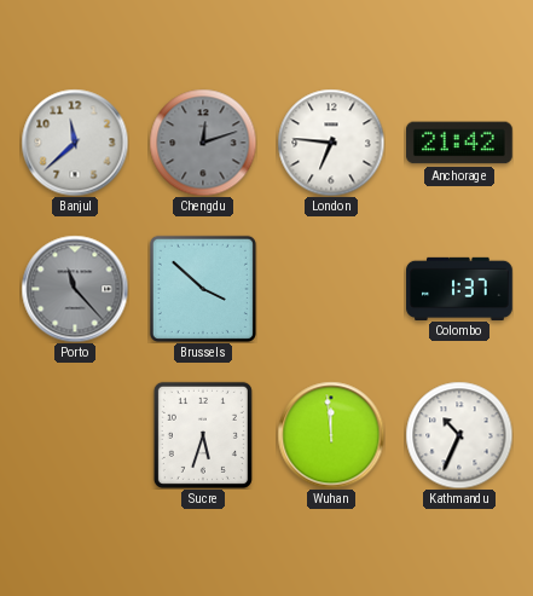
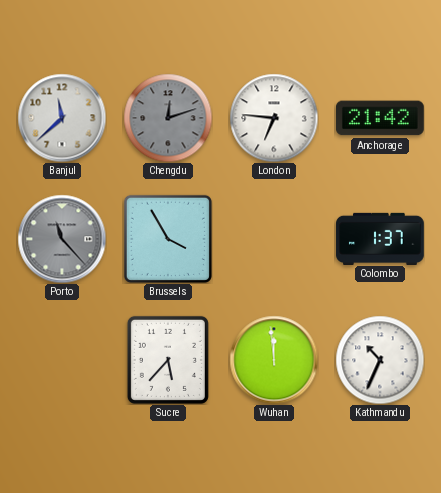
Brussels: 3:52 -> 3:55 (168, 239)
Sucre: 5:33 -> 5:37 (168, 360)
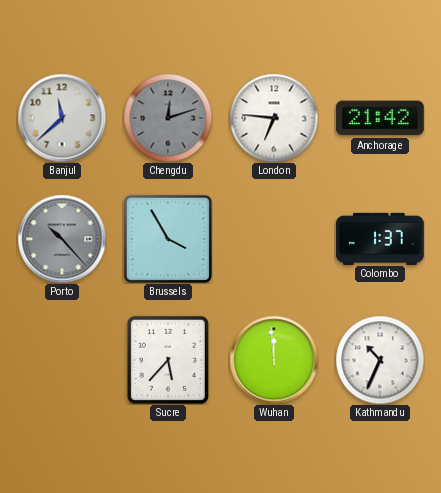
Porto: 11:23 -> 10:23 (62, 239)
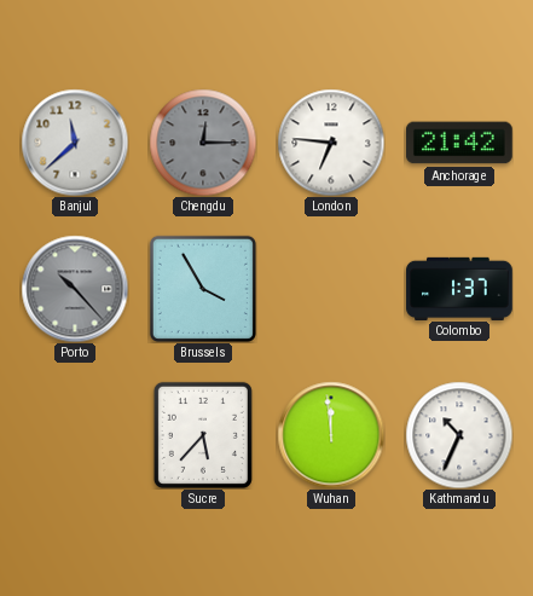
Chengdu: 12:12 -> 12:15 (203, 143)
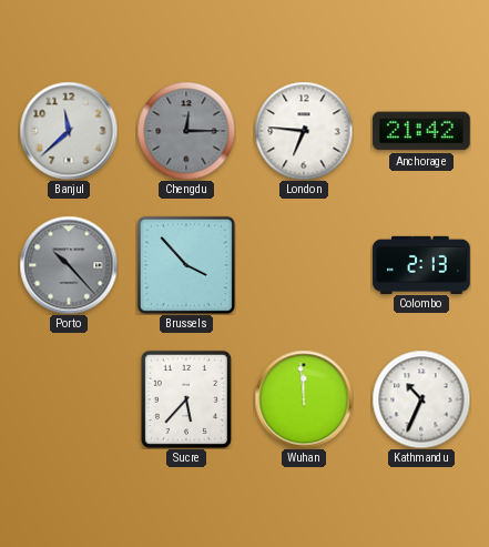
Brussels: 3:55 -> 3:53 (186, 265)
Colombo: 1:37 -> 2:13 (421, 264)
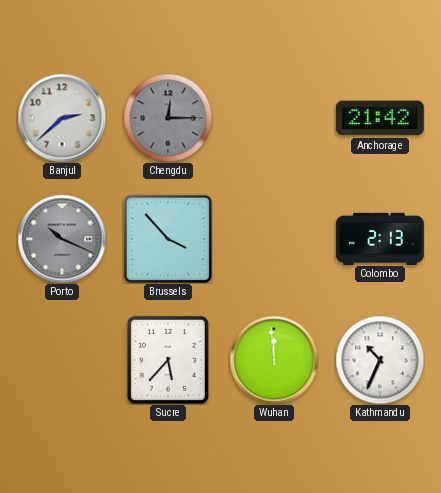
Banjul: 11:38 -> 2:38 (62, 118)
London: 6:46 -> none (304, 131)
Porto: 10:23 -> 10:19 (62, 239)
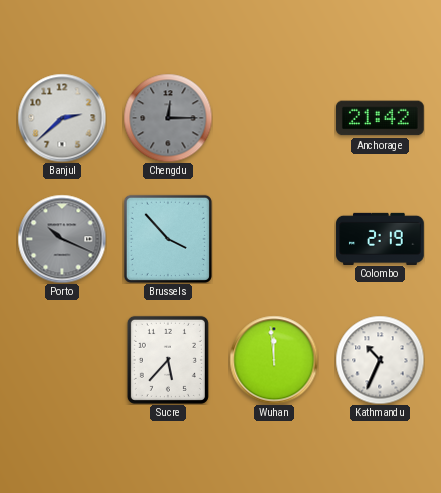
Colombo: 2:13 -> 2:19 (380, 238)
